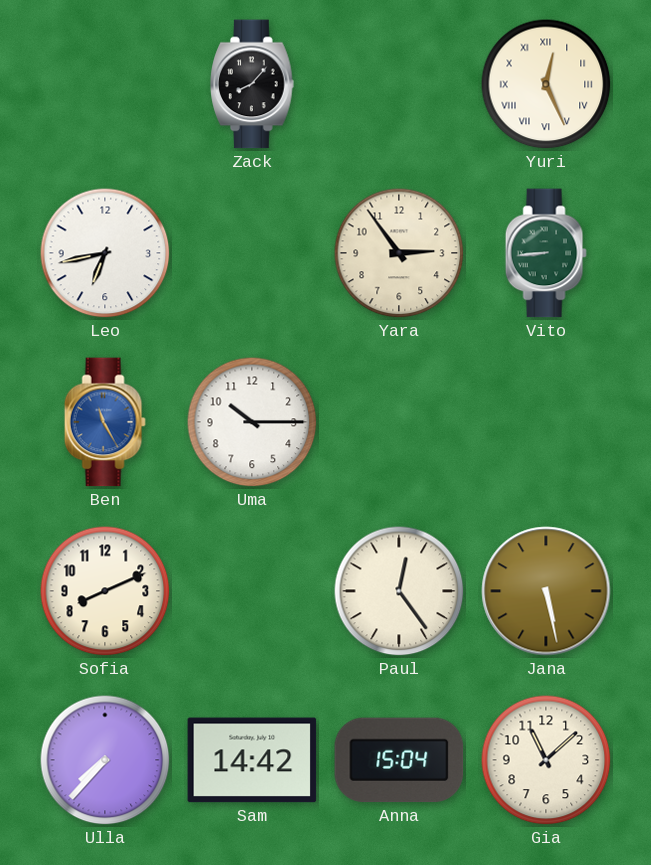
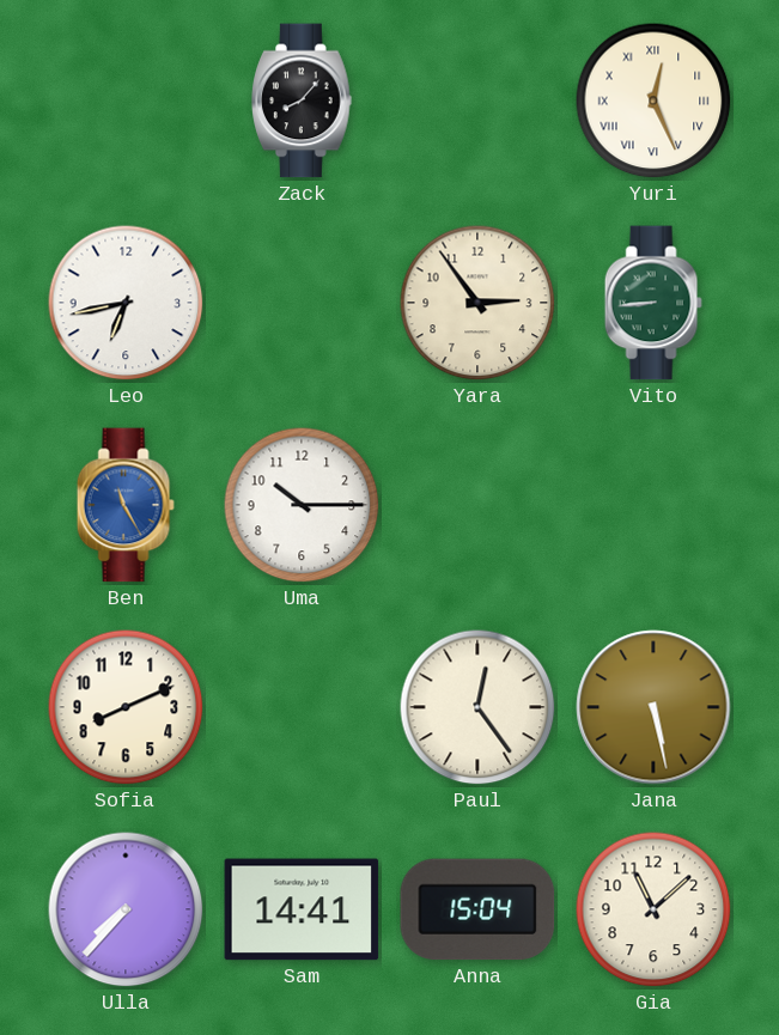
Sam: 14:42 -> 14:41 (302, 909)
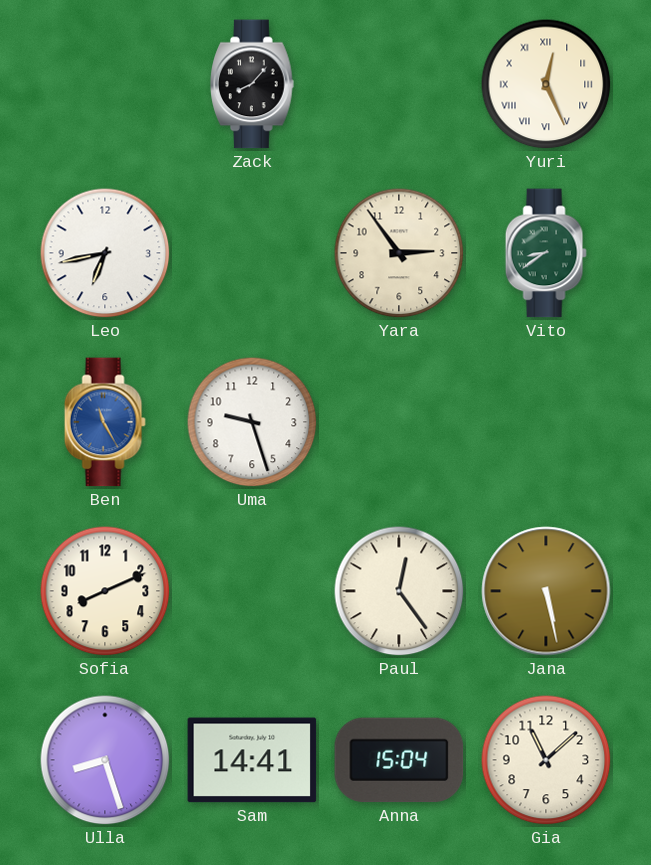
Vito: 8:44 -> 8:39 (546, 253)
Uma: 10:15 -> 9:27 (252, 422)
Ulla: 7:37 -> 8:27 (105, 760)
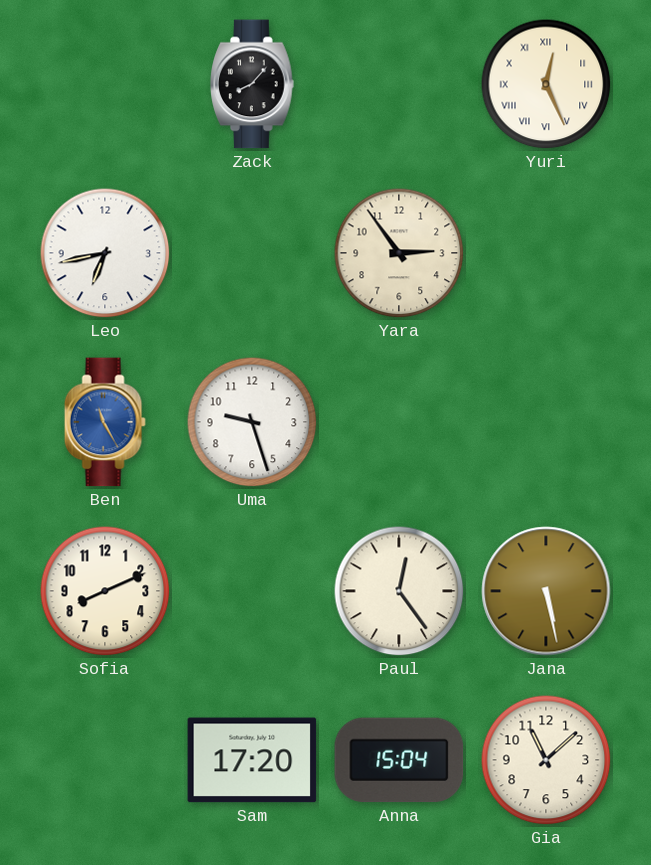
Vito: 8:39 -> none (546, 253)
Ulla: 8:27 -> none (105, 760)
Sam: 14:41 -> 17:20 (252, 760)
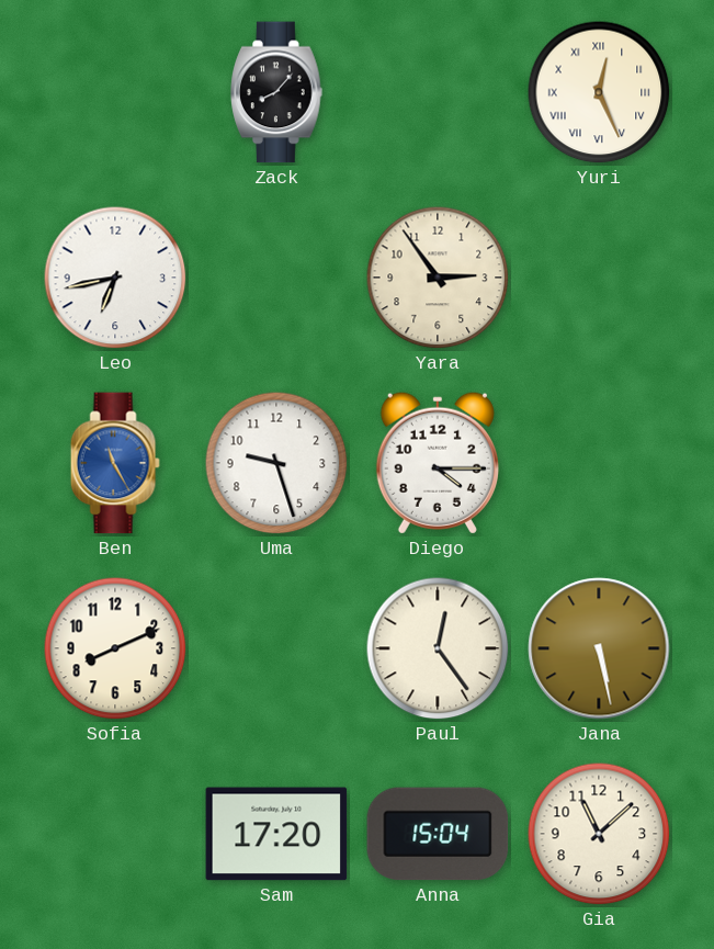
Diego: none -> 4:15 (438, 463)
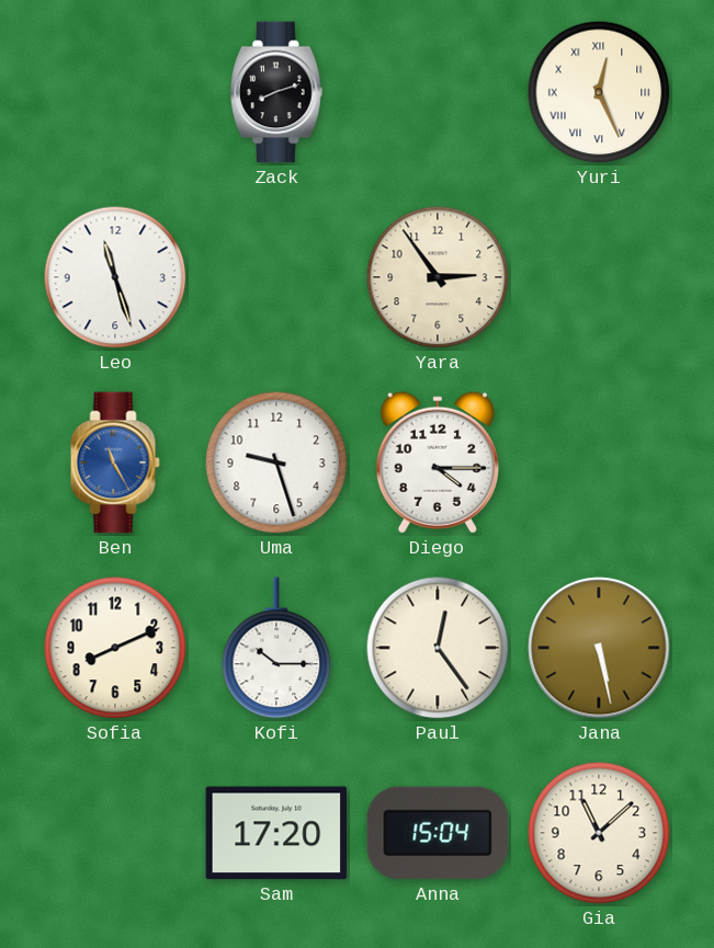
Zack: 8:07 -> 8:12 (276, 92)
Leo: 6:43 -> 11:27 (115, 277)
Kofi: none -> 10:15 (276, 648)
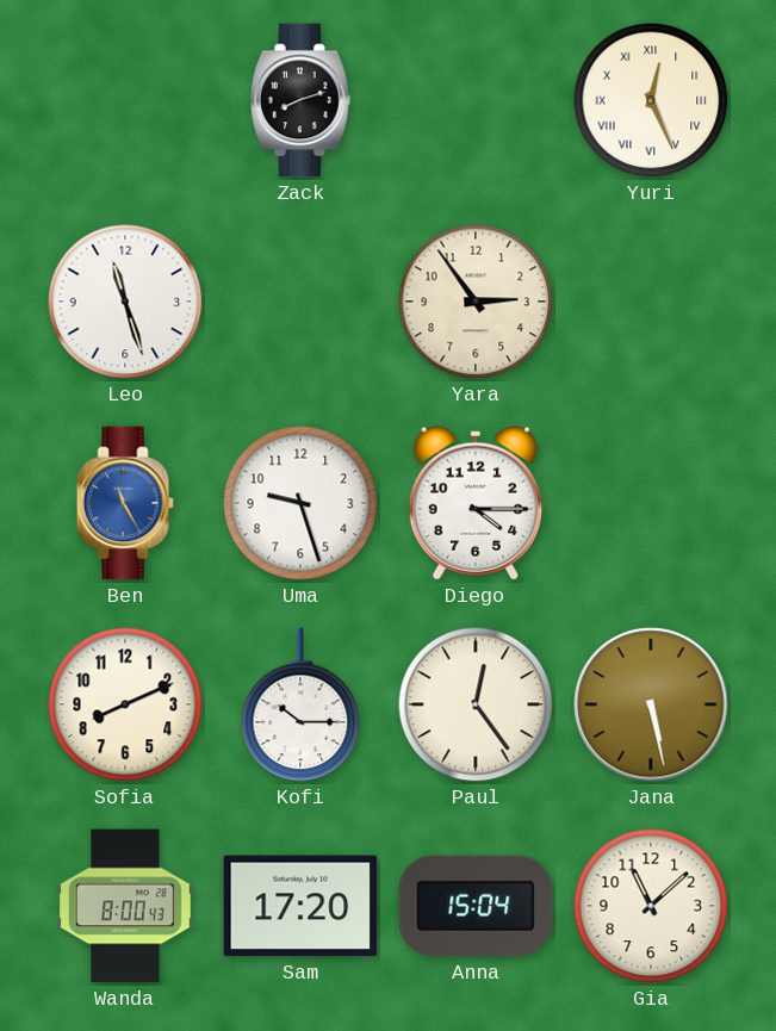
Wanda: none -> 8:00 (125, 906)
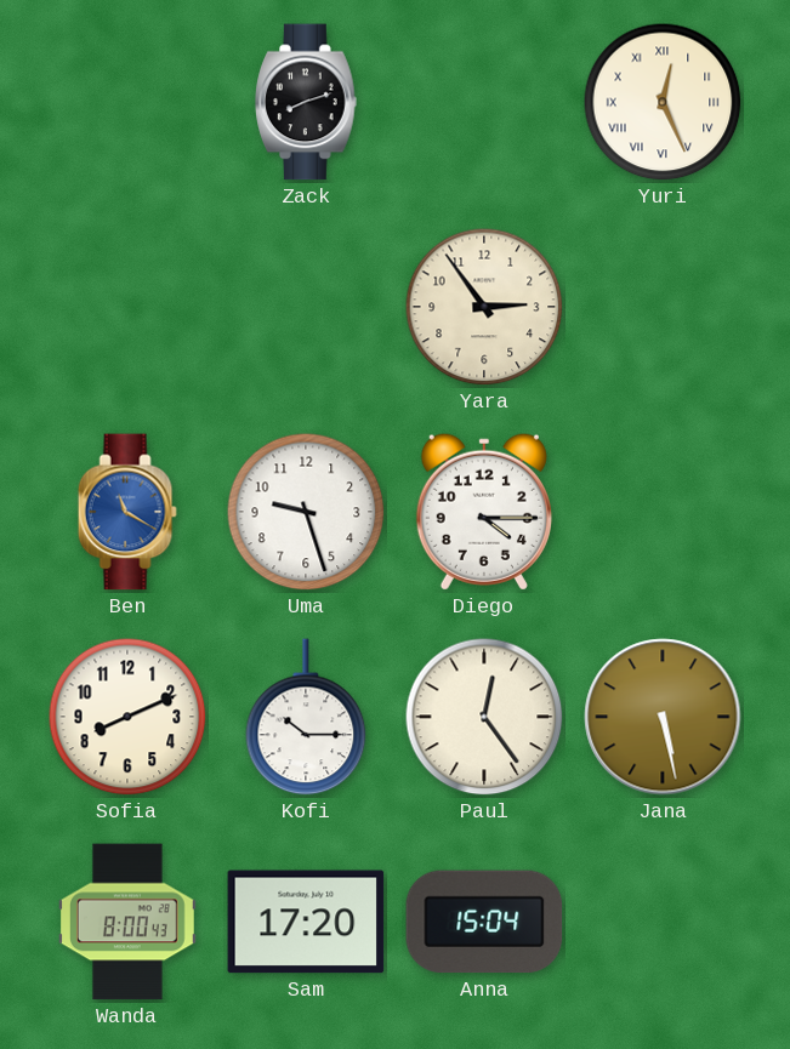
Leo: 11:27 -> none (125, 302)
Ben: 11:25 -> 11:20 (127, 512)
Gia: 11:08 -> none (651, 906)
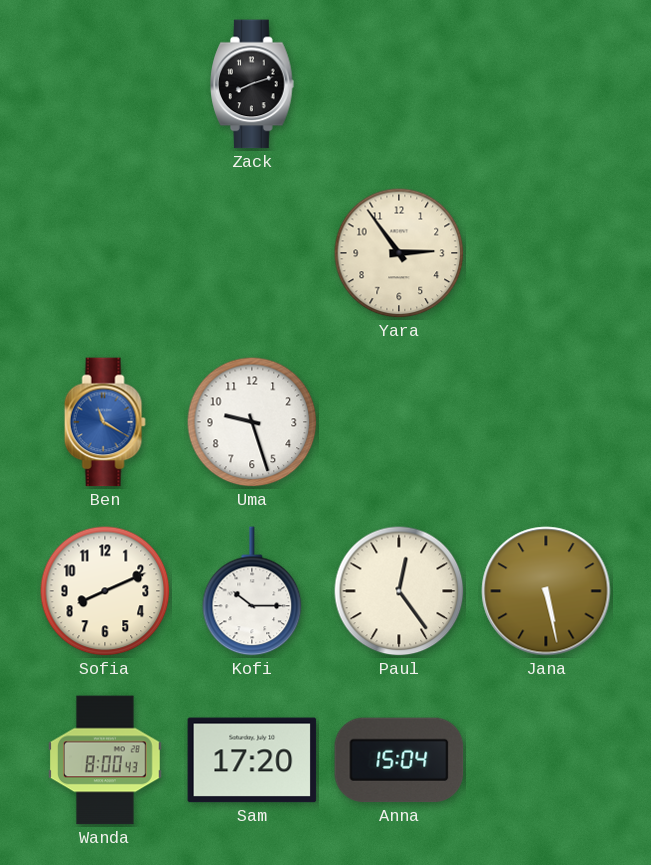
Yuri: 12:26 -> none (663, 102)
Diego: 4:15 -> none (484, 512)
